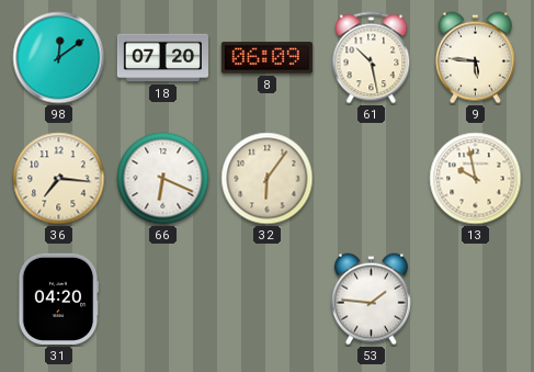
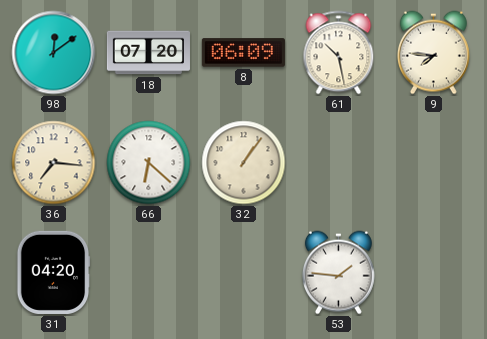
9: 5:46 -> 7:46 (433, 53)
66: 6:19 -> 6:22 (149, 163)
32: 6:06 -> 1:06 (244, 163)
13: 9:58 -> none (476, 179)
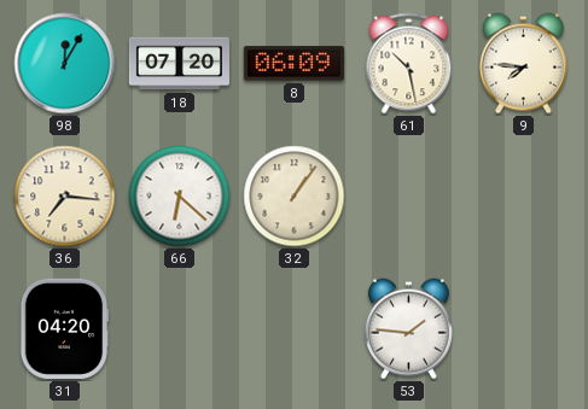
98: 12:09 -> 12:05 (65, 64)
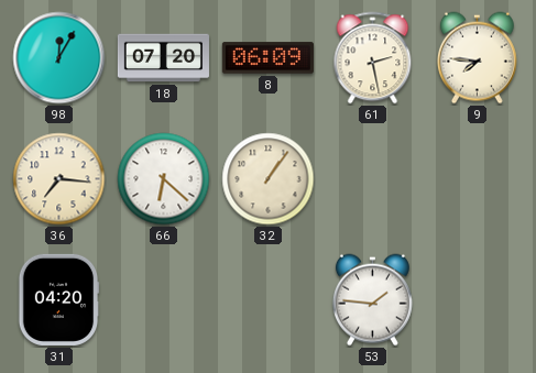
61: 10:28 -> 2:28 (373, 58)
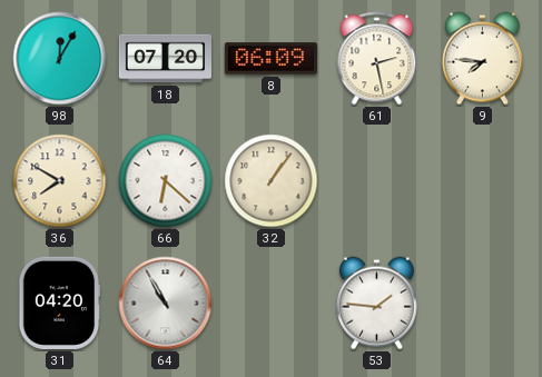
36: 7:16 -> 7:50 (60, 181)
64: none -> 10:55 (166, 304)
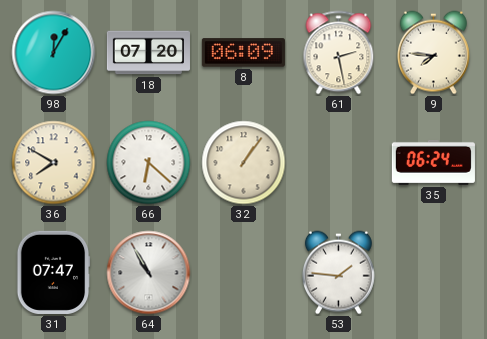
35: none -> 06:24 (433, 162)
31: 04:20 -> 07:47 (53, 272)
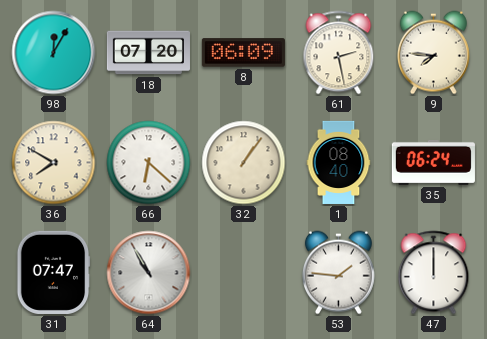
1: none -> 08:40 (339, 162)
47: none -> 12:00 (434, 273)
